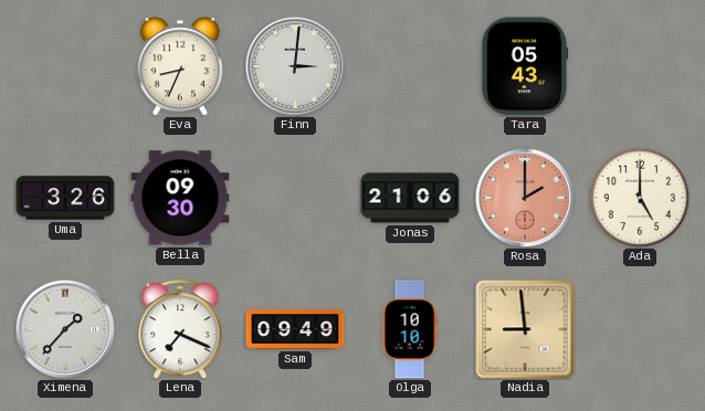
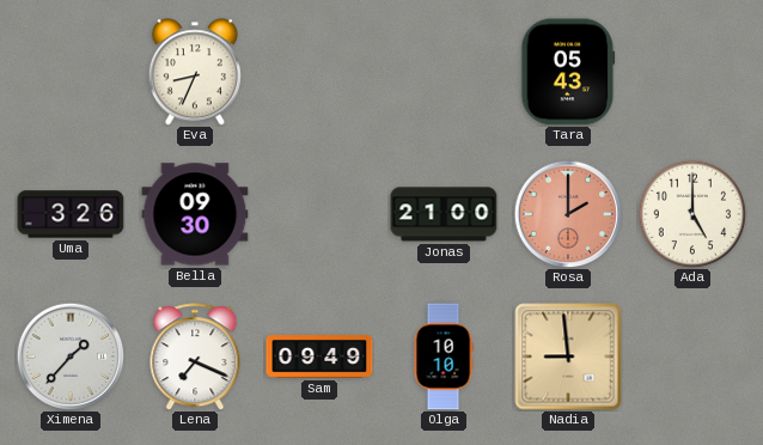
Finn: 3:01 -> none (295, 66)
Jonas: 21:06 -> 21:00 (444, 214)
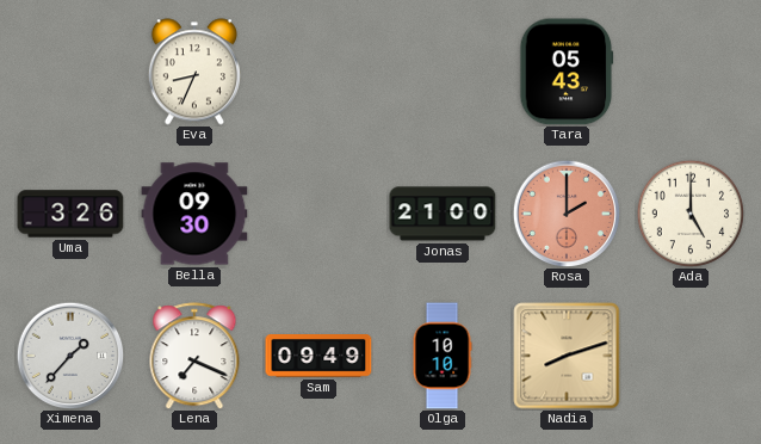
Nadia: 8:59 -> 8:12 (567, 356)
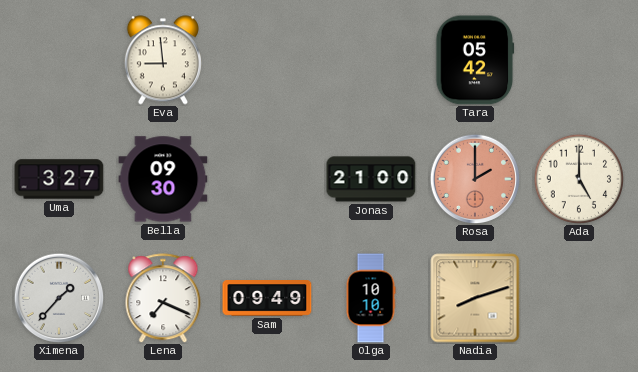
Eva: 8:34 -> 8:59 (163, 60)
Tara: 05:43 -> 05:42 (475, 60)
Uma: 3:26 -> 3:27 (59, 179)
